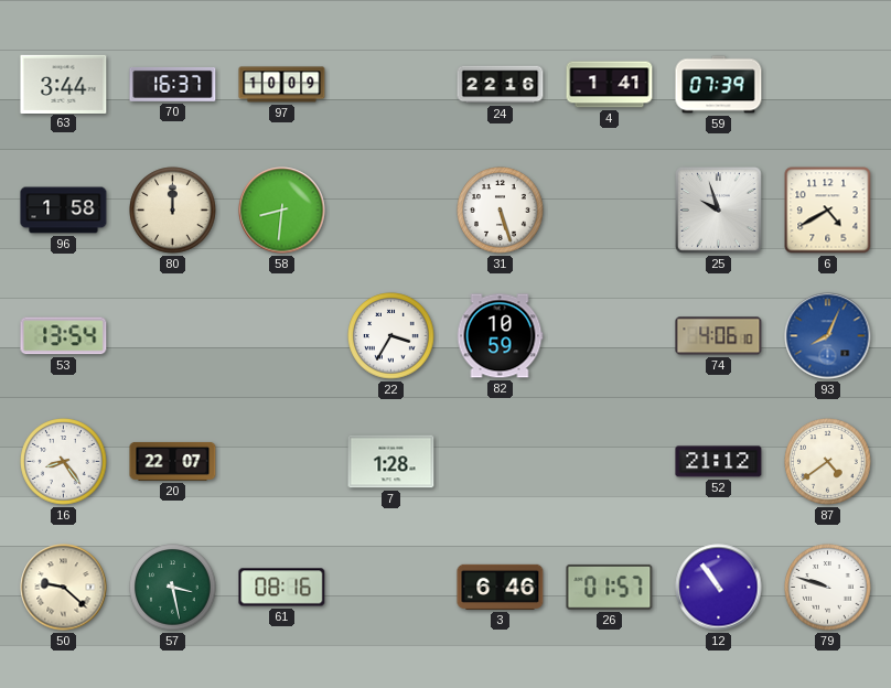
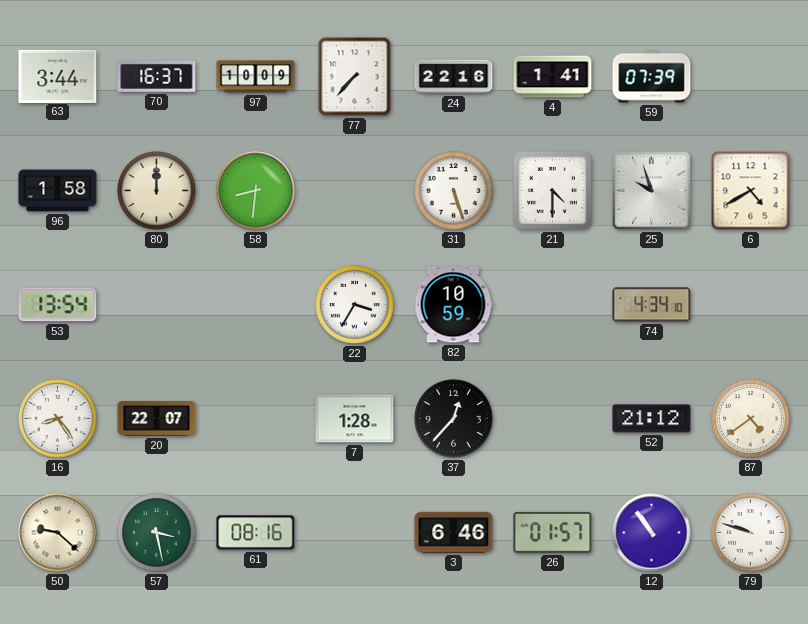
77: none -> 7:37 (355, 77)
21: none -> 4:30 (553, 191)
74: 4:06 -> 4:34 (652, 305)
93: 8:04 -> none (828, 336)
37: none -> 12:37 (454, 419)
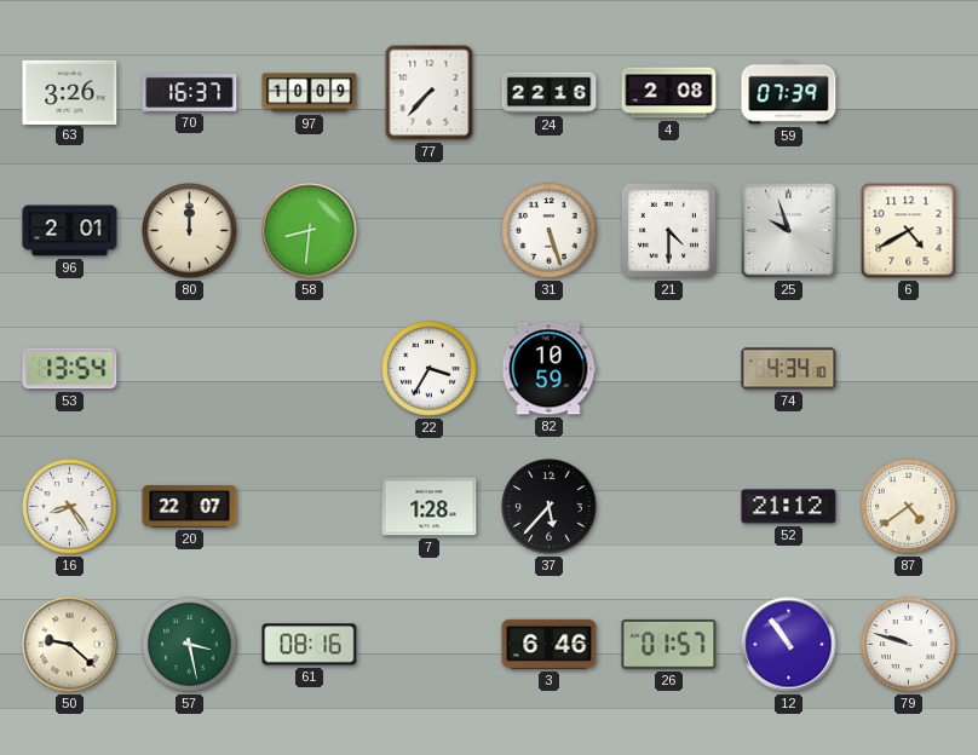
63: 3:44 -> 3:26 (70, 92)
4: 1:41 -> 2:08 (669, 93)
96: 1:58 -> 2:01 (70, 231)
37: 12:37 -> 5:37 (550, 507)
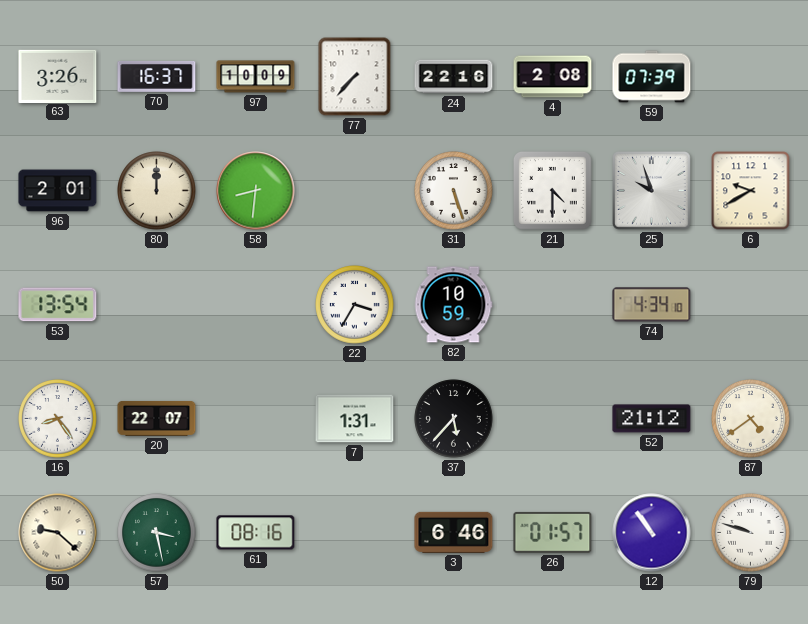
6: 4:40 -> 9:40 (751, 191)
7: 1:28 -> 1:31 (355, 419)
